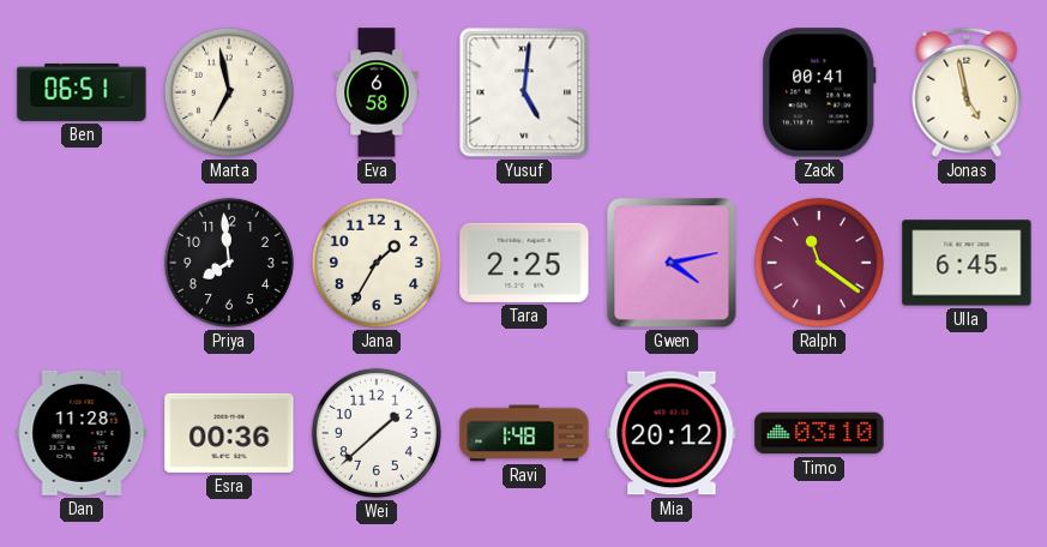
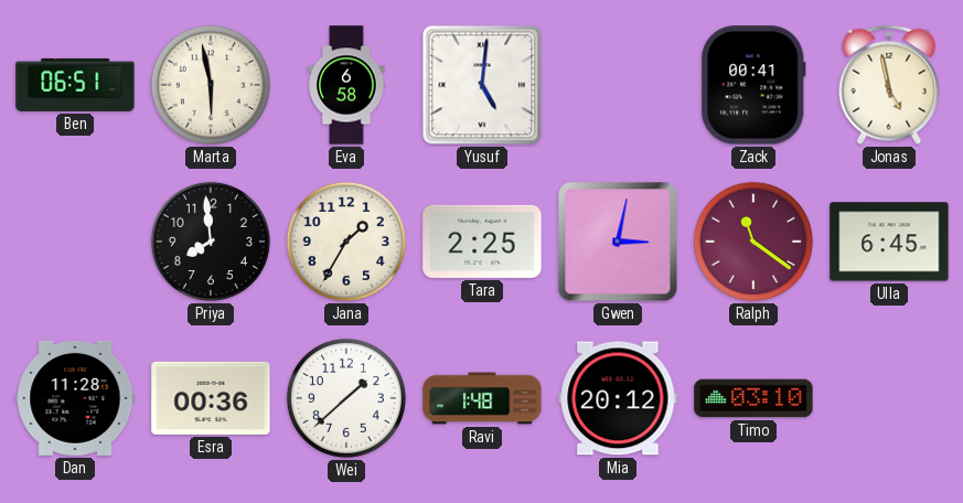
Marta: 6:58 -> 5:58 (211, 85)
Gwen: 4:13 -> 3:02 (618, 242)
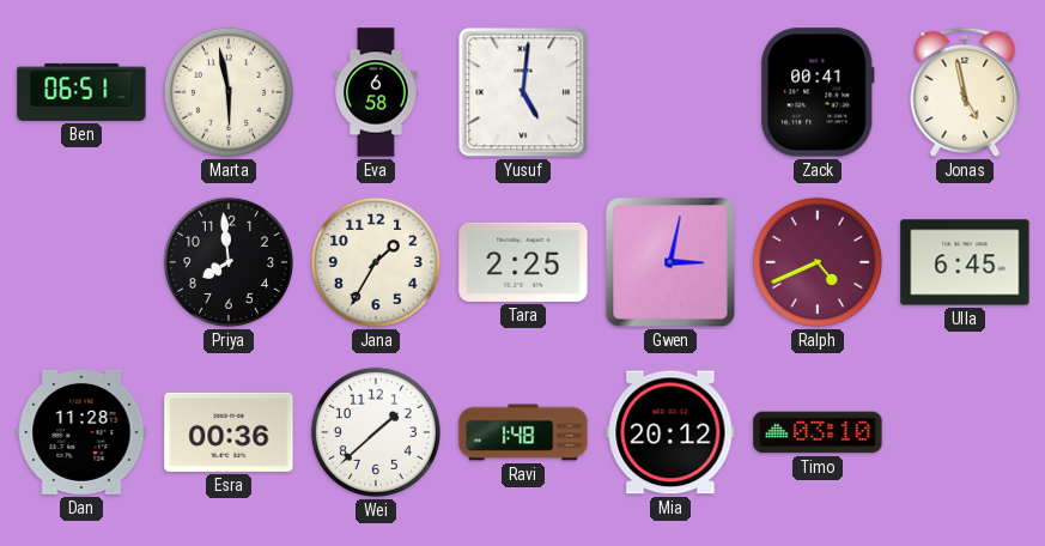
Ralph: 11:21 -> 4:41 (818, 262)
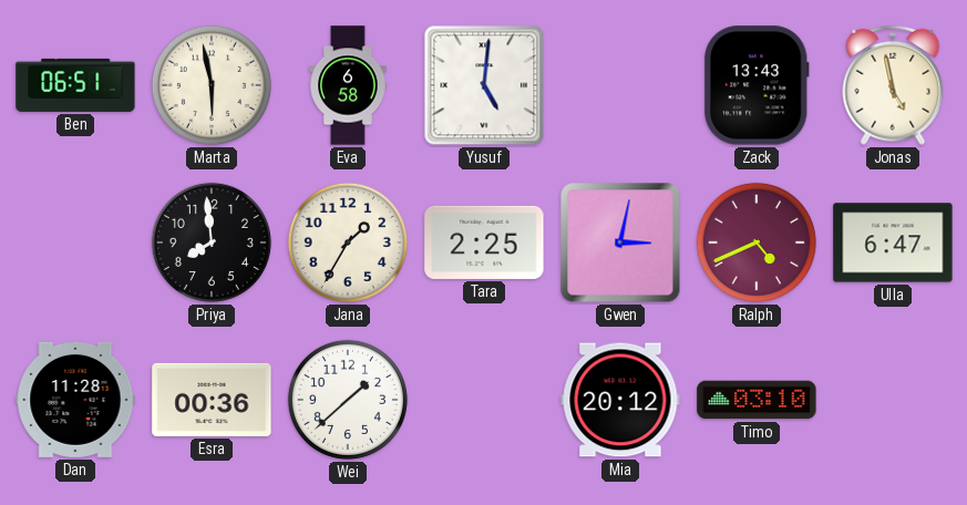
Zack: 00:41 -> 13:43 (757, 85)
Ulla: 6:45 -> 6:47 (893, 243)
Ravi: 1:48 -> none (523, 432)
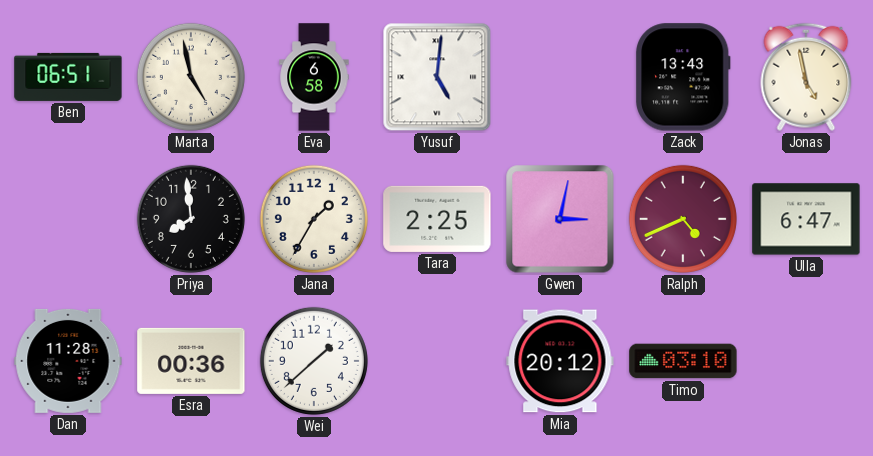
Marta: 5:58 -> 4:58 (191, 77)
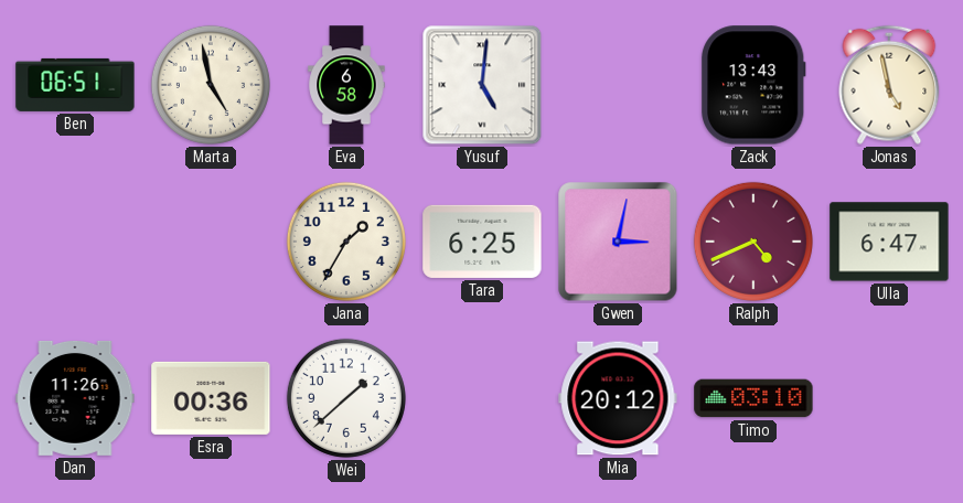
Priya: 7:59 -> none (191, 219)
Tara: 2:25 -> 6:25 (482, 242)
Dan: 11:28 -> 11:26 (75, 398)
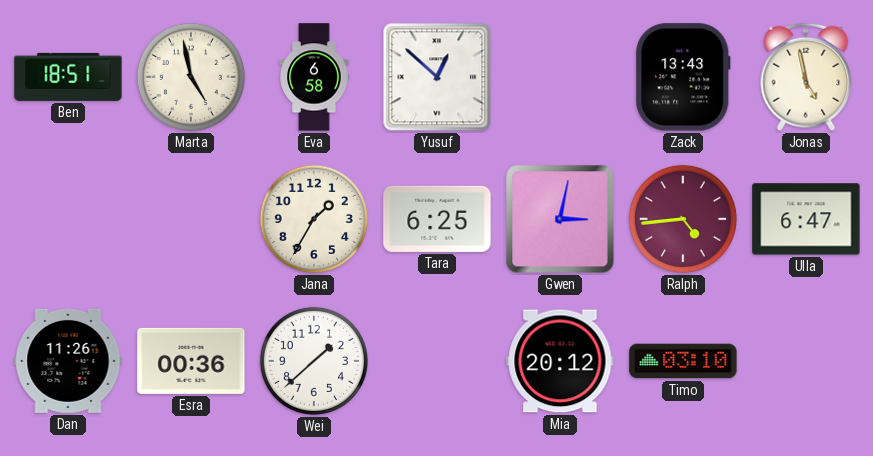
Ben: 06:51 -> 18:51 (68, 77)
Yusuf: 5:01 -> 12:52 (437, 77)
Ralph: 4:41 -> 4:44 (683, 219)
